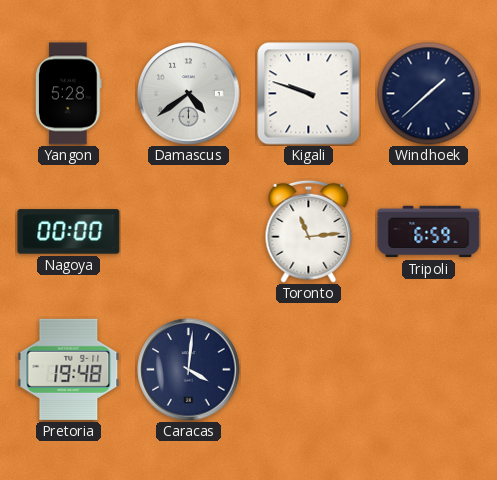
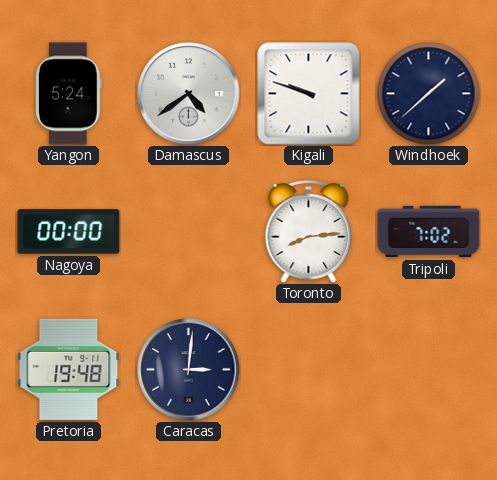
Yangon: 5:28 -> 5:24 (69, 94)
Toronto: 11:14 -> 8:14 (309, 231)
Tripoli: 6:59 -> 7:02 (429, 232)
Caracas: 4:01 -> 3:01 (189, 370)
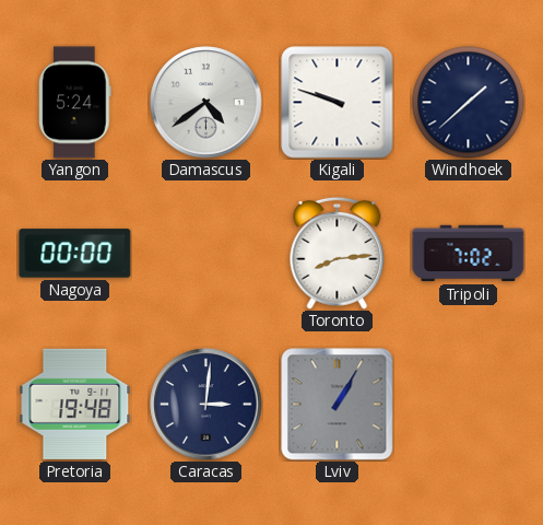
Lviv: none -> 1:05 (338, 405)
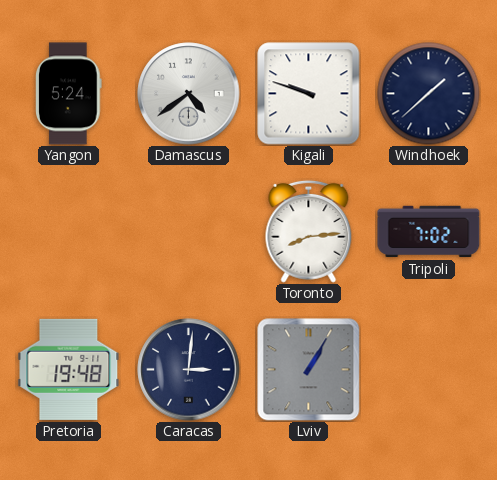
Nagoya: 00:00 -> none (75, 254)
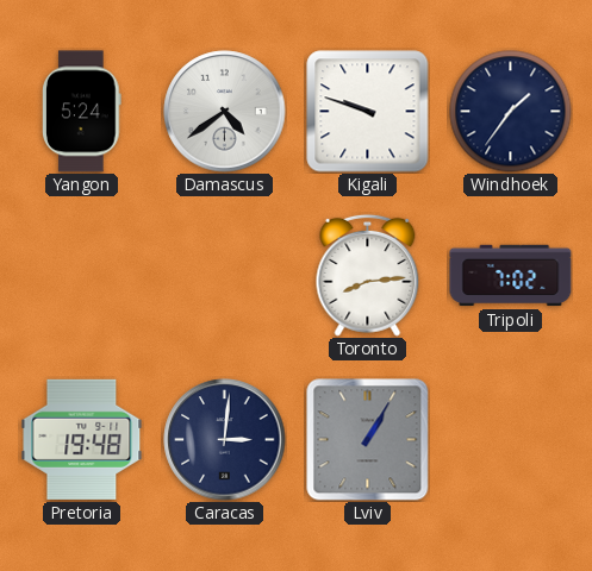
Windhoek: 1:38 -> 1:36 (511, 112)
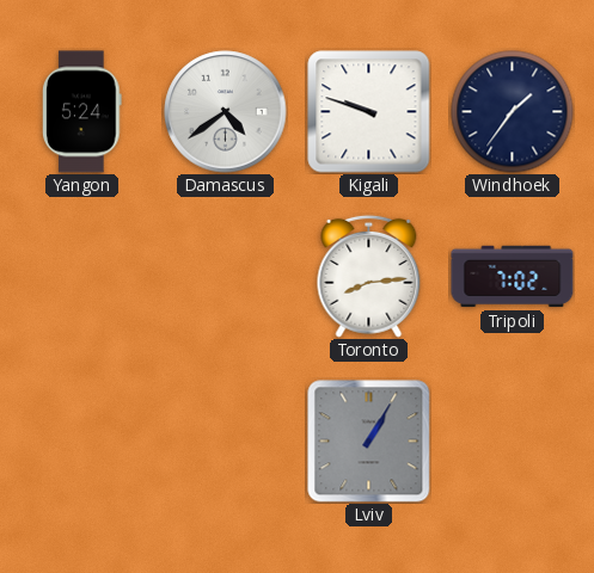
Pretoria: 19:48 -> none (82, 439)
Caracas: 3:01 -> none (225, 440)
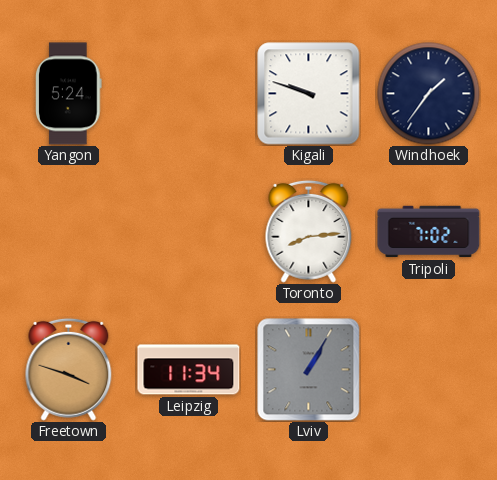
Damascus: 4:39 -> none (226, 112)
Freetown: none -> 3:48 (69, 369)
Leipzig: none -> 11:34 (189, 370)
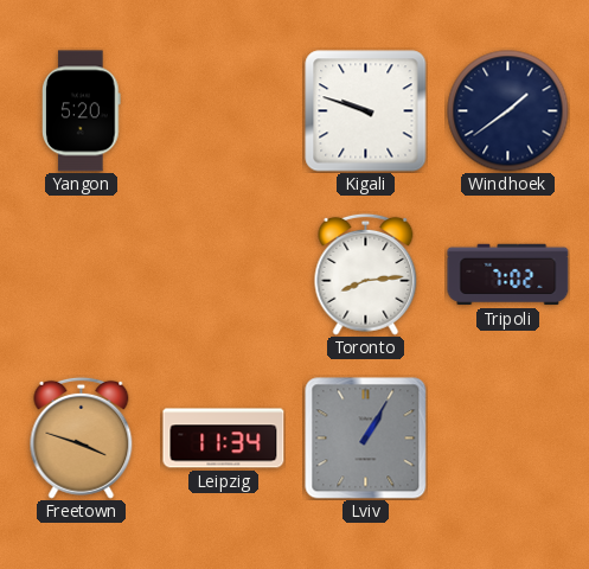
Yangon: 5:24 -> 5:20 (82, 111)
Windhoek: 1:36 -> 1:39 (508, 111)
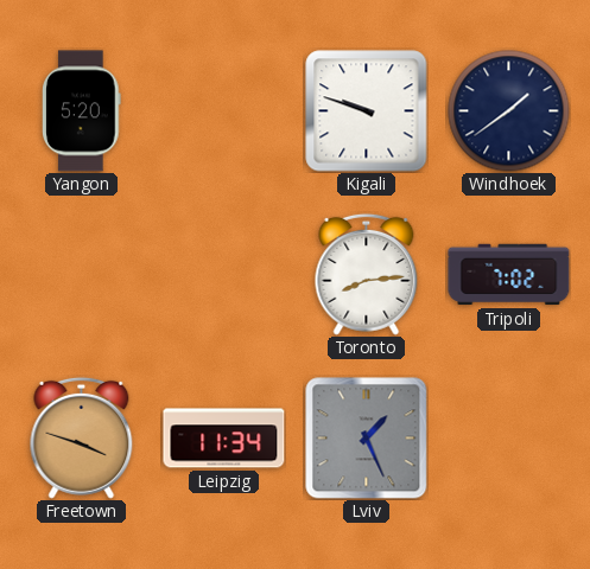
Lviv: 1:05 -> 1:26 (367, 439)
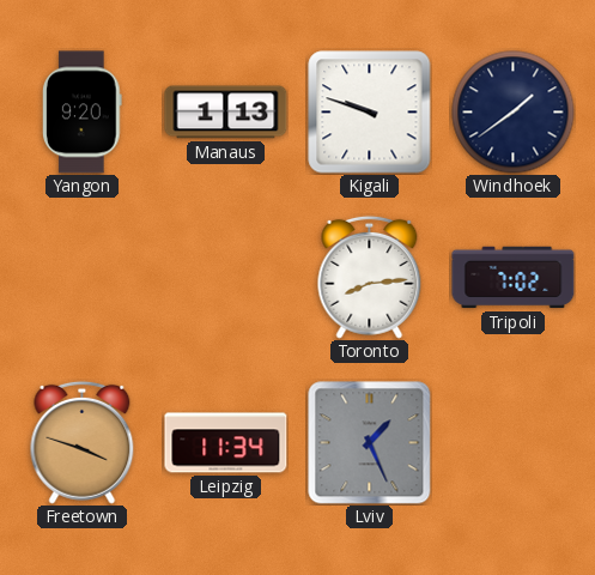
Yangon: 5:20 -> 9:20 (83, 113)
Manaus: none -> 1:13 (226, 113)
